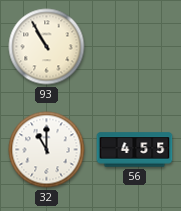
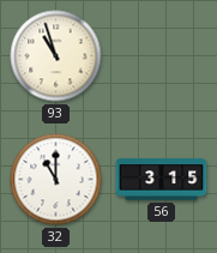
93: 10:55 -> 10:57 (56, 56)
56: 4:55 -> 3:15 (162, 180)
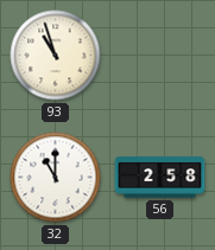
56: 3:15 -> 2:58 (160, 178)
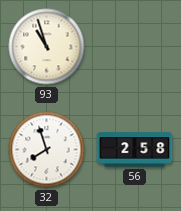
32: 11:00 -> 7:57 (47, 150)
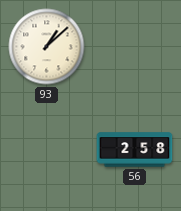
93: 10:57 -> 1:08 (47, 47)
32: 7:57 -> none (47, 150)
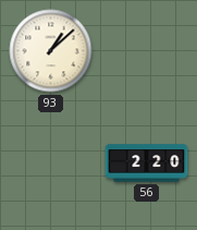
56: 2:58 -> 2:20 (147, 164)
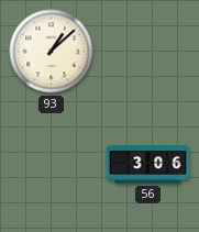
56: 2:20 -> 3:06 (148, 165)
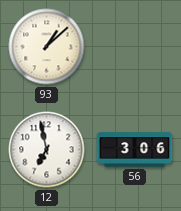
12: none -> 6:58 (47, 150)
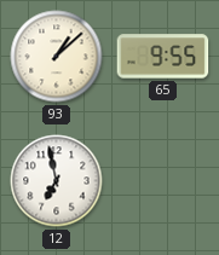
65: none -> 9:55 (163, 57)
56: 3:06 -> none (135, 150)
